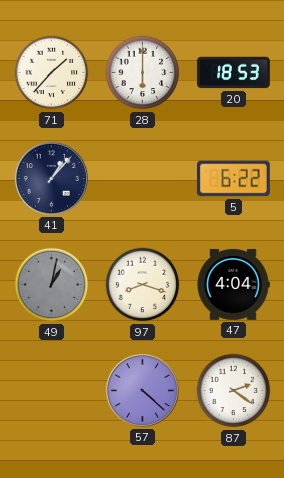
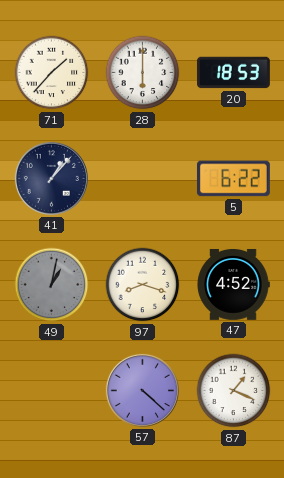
47: 4:04 -> 4:52 (233, 284)
87: 2:21 -> 1:19 (234, 391)
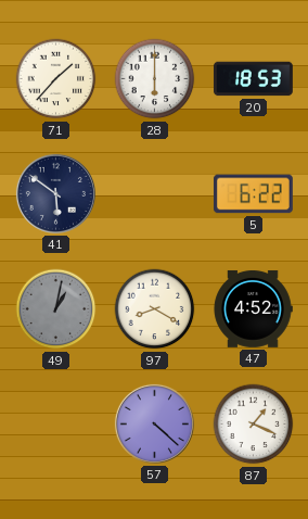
41: 1:07 -> 5:51 (55, 193)
97: 8:18 -> 8:20 (155, 309)
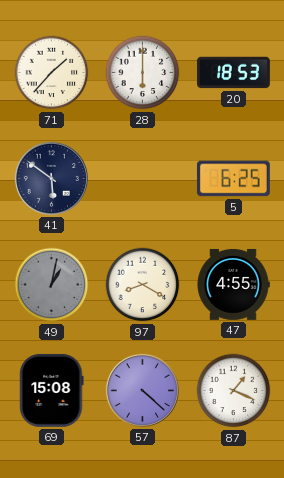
5: 6:22 -> 6:25 (233, 179)
47: 4:52 -> 4:55 (233, 284)
69: none -> 15:08 (52, 390)
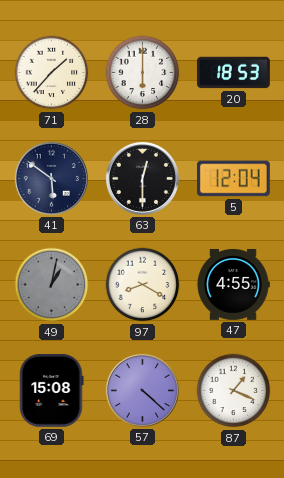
63: none -> 12:30 (142, 178)
5: 6:25 -> 12:04 (233, 179)
